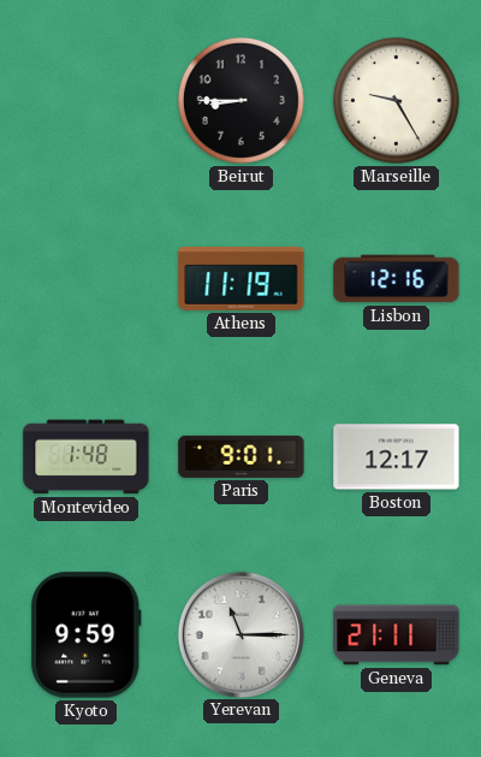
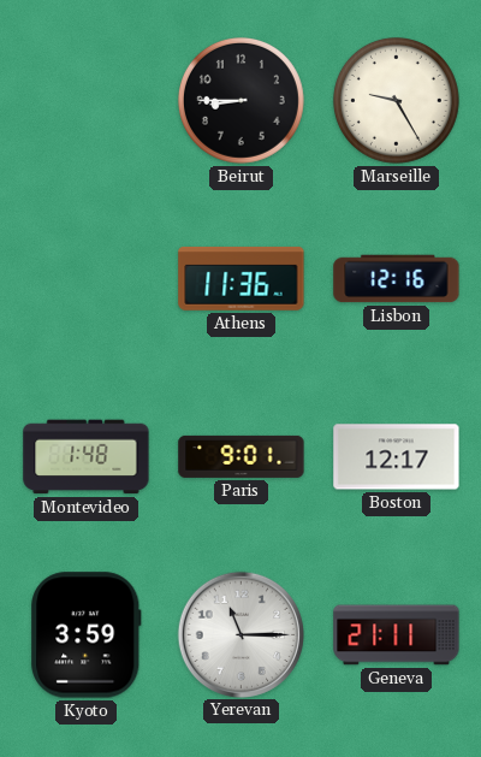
Athens: 11:19 -> 11:36 (242, 278)
Kyoto: 9:59 -> 3:59 (87, 635)
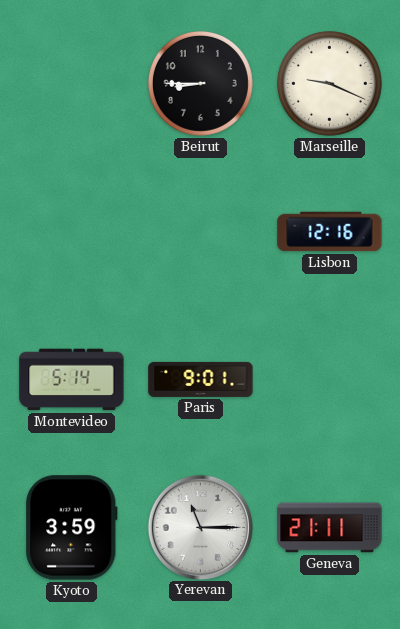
Marseille: 9:25 -> 9:19 (329, 83)
Athens: 11:36 -> none (242, 278)
Montevideo: 1:48 -> 5:14 (72, 380)
Boston: 12:17 -> none (397, 457)
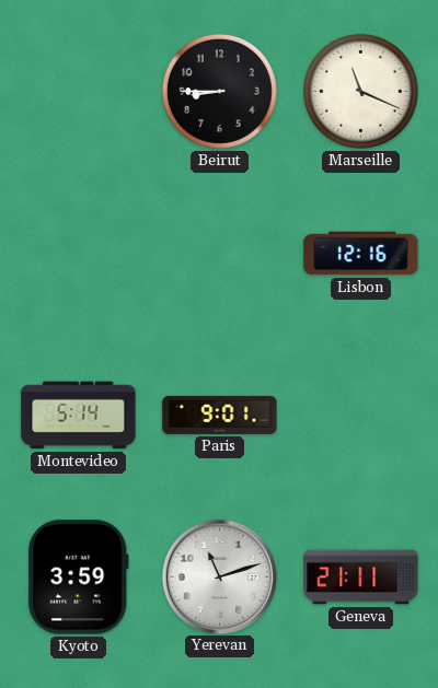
Marseille: 9:19 -> 11:19 (360, 91)
Yerevan: 11:15 -> 11:12 (219, 576)
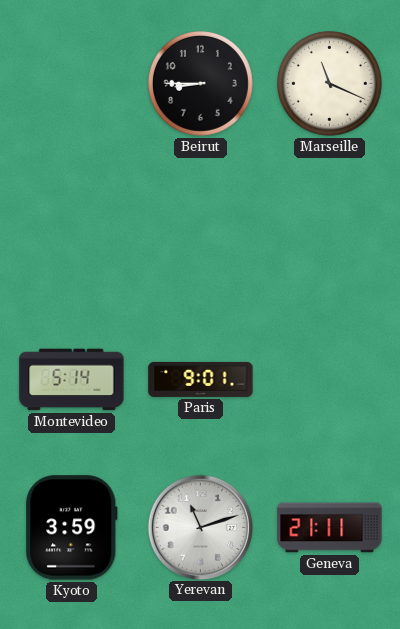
Lisbon: 12:16 -> none (361, 254)
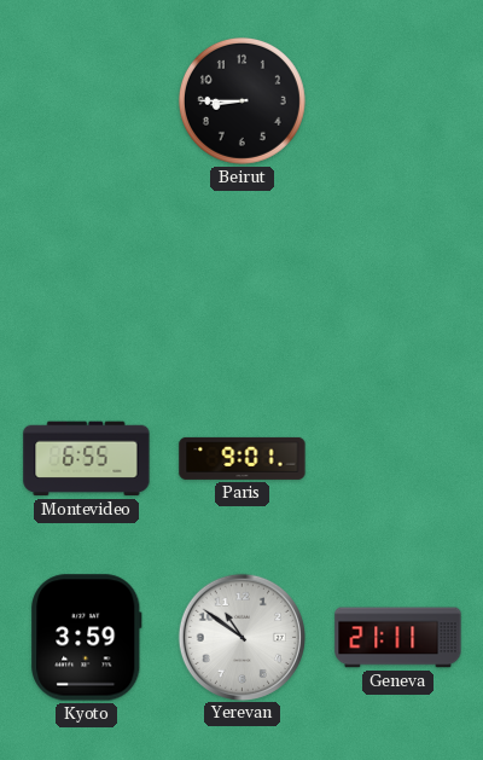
Marseille: 11:19 -> none (329, 83)
Montevideo: 5:14 -> 6:55 (87, 459)
Yerevan: 11:12 -> 10:51 (241, 637)
